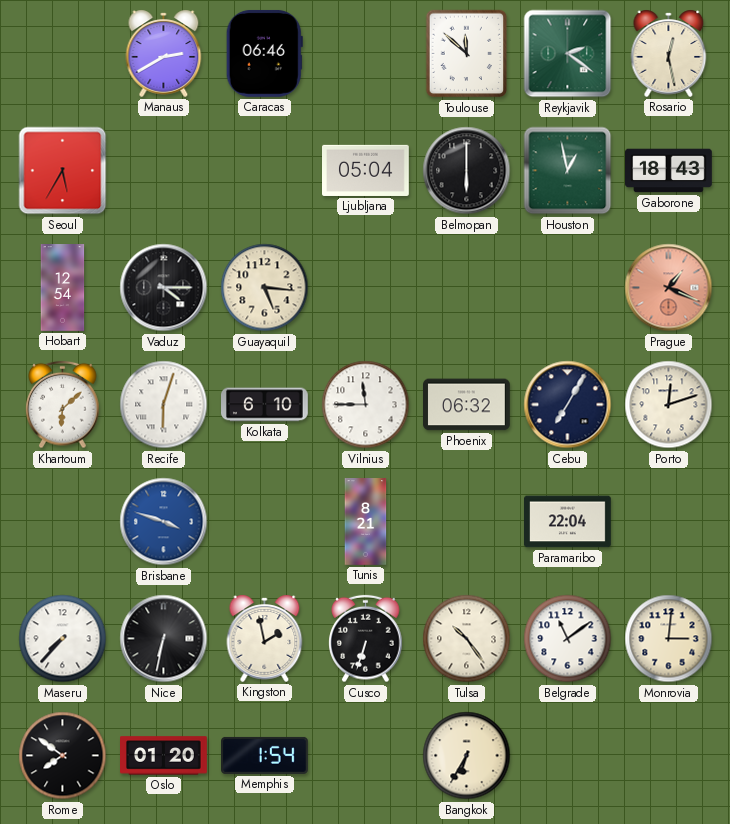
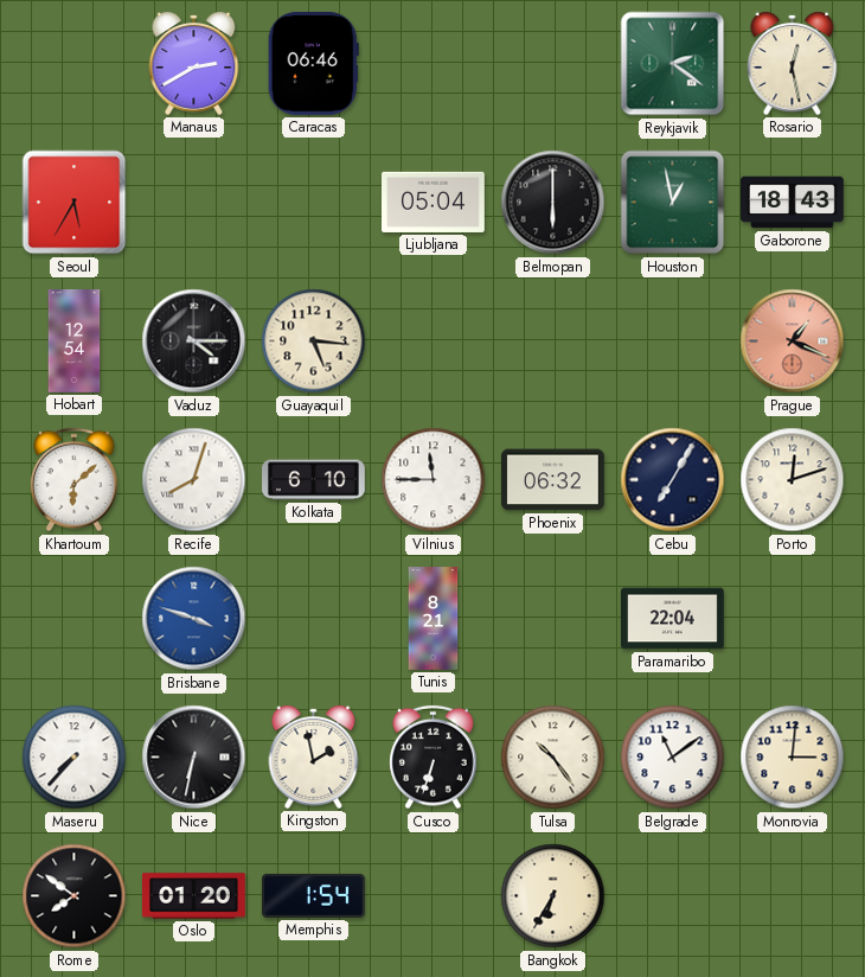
Toulouse: 11:52 -> none (467, 54)
Recife: 6:03 -> 8:03 (194, 480)
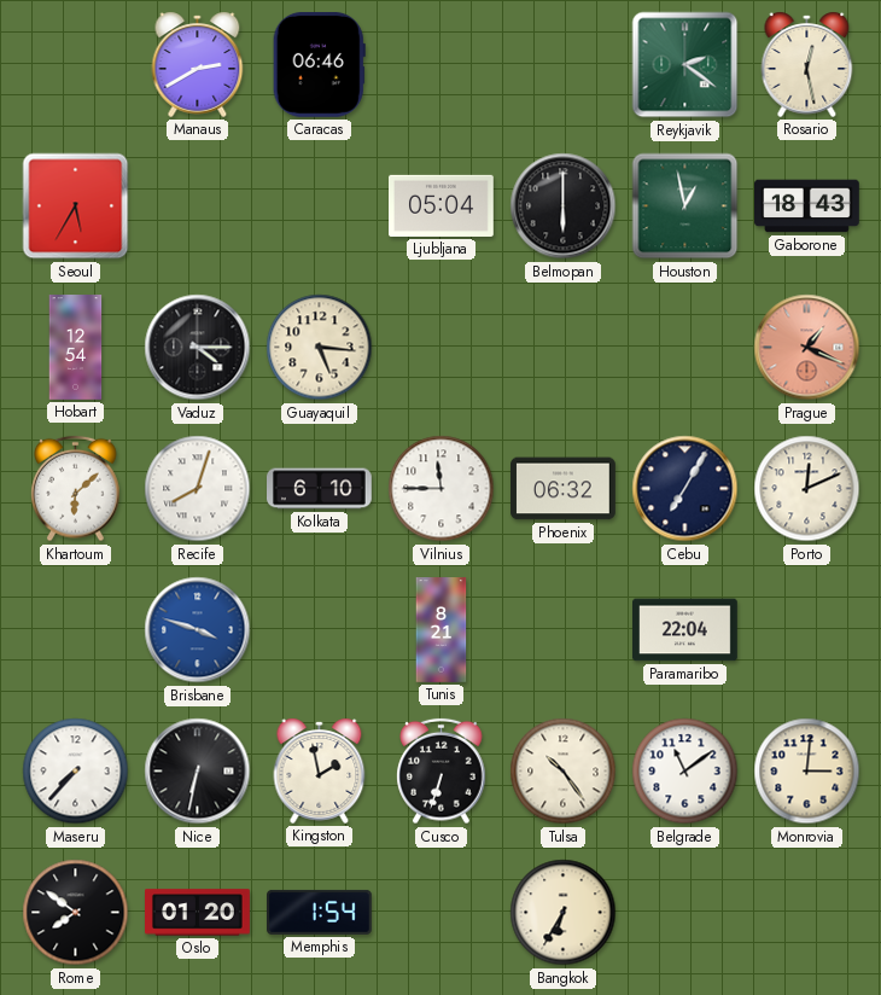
Porto: 12:12 -> 12:11 (807, 489)
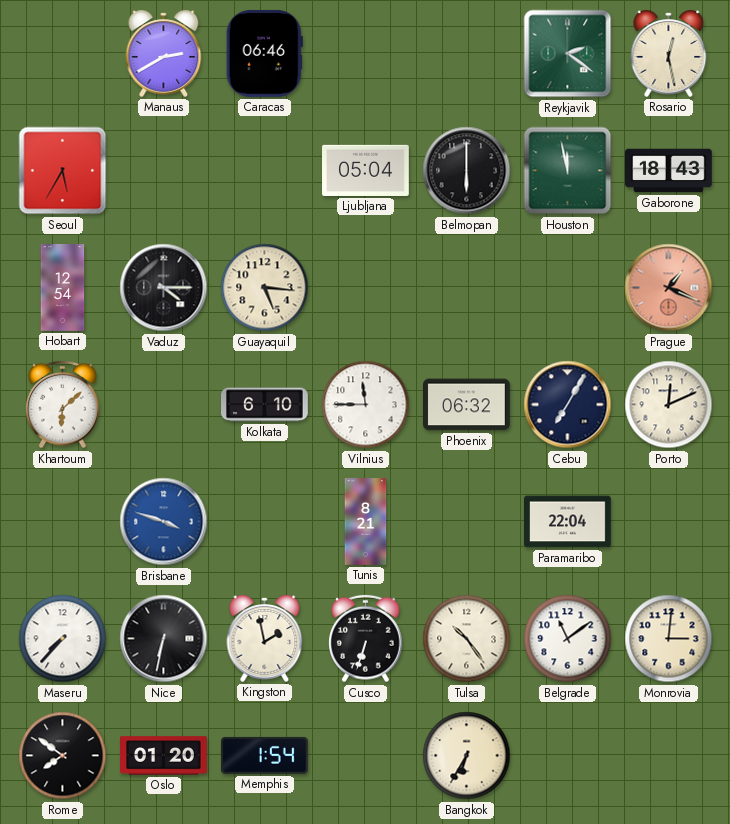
Houston: 12:58 -> 11:58 (568, 171)
Recife: 8:03 -> none (198, 489)
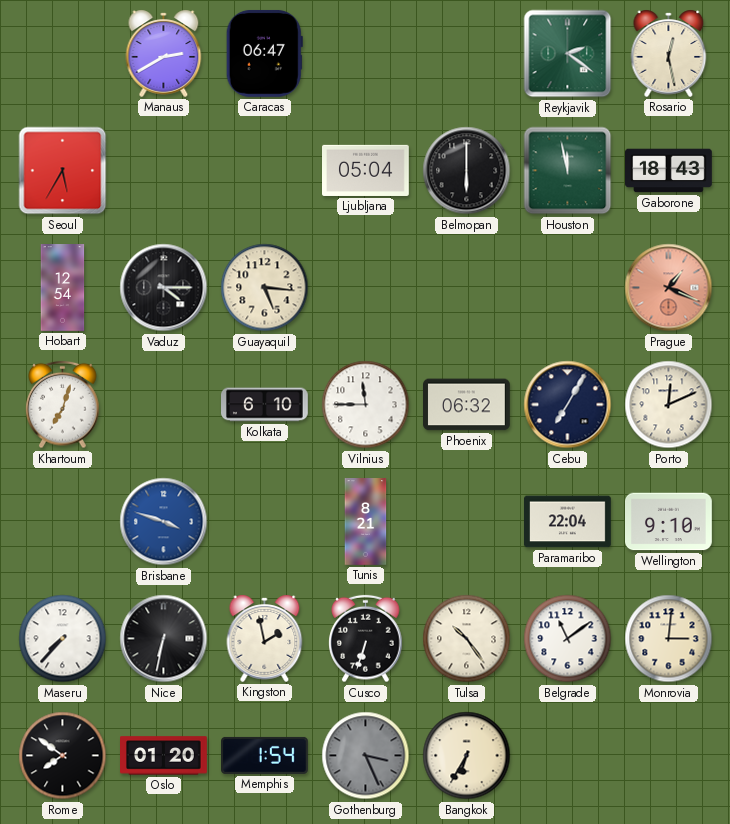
Caracas: 06:46 -> 06:47 (264, 53)
Khartoum: 6:08 -> 7:03 (63, 405)
Wellington: none -> 9:10 (669, 522)
Gothenburg: none -> 3:26 (366, 756)
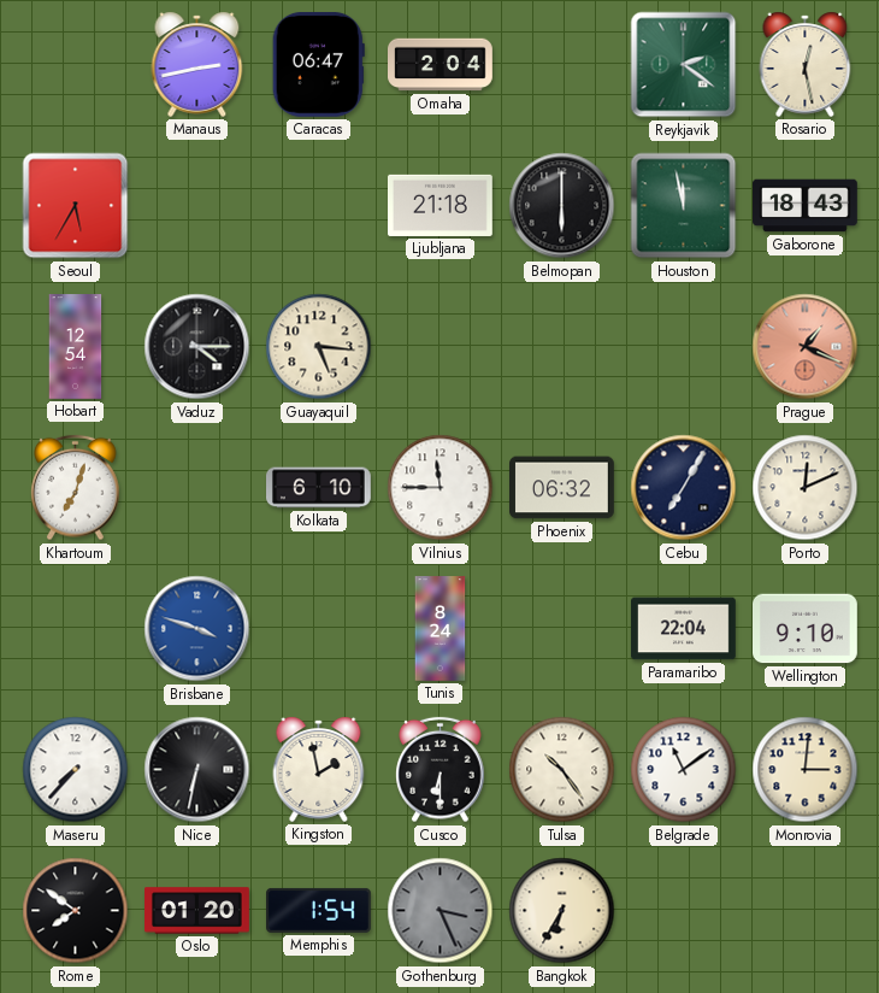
Manaus: 2:40 -> 2:43 (197, 64)
Omaha: none -> 2:04 (441, 65)
Ljubljana: 05:04 -> 21:18 (441, 205)
Tunis: 8:21 -> 8:24 (441, 629)
Cusco: 6:33 -> 6:30 (441, 770)
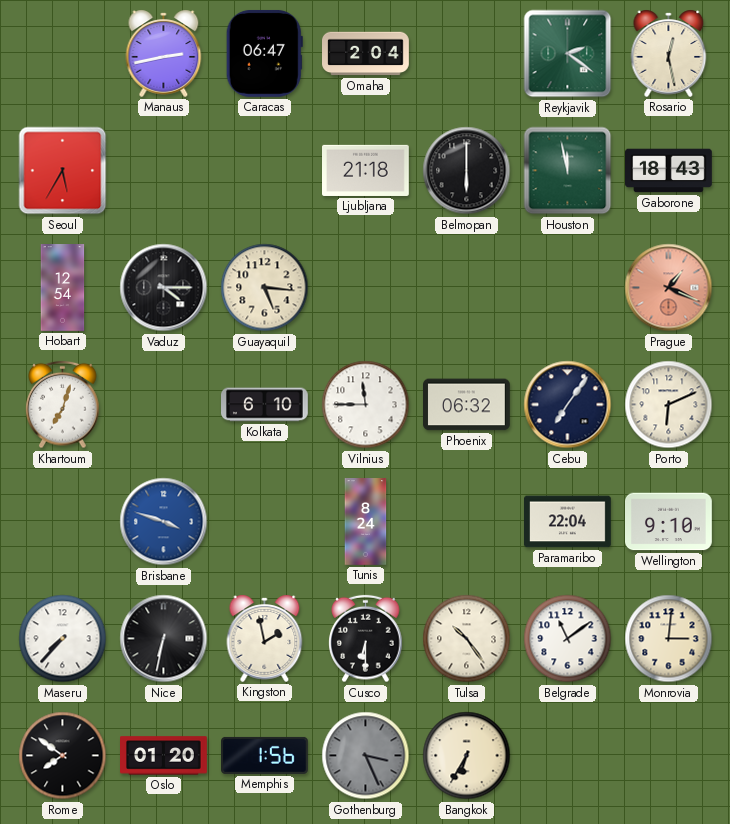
Cebu: 7:05 -> 7:06 (568, 405)
Porto: 12:11 -> 6:11 (669, 405)
Memphis: 1:54 -> 1:56 (265, 755)
